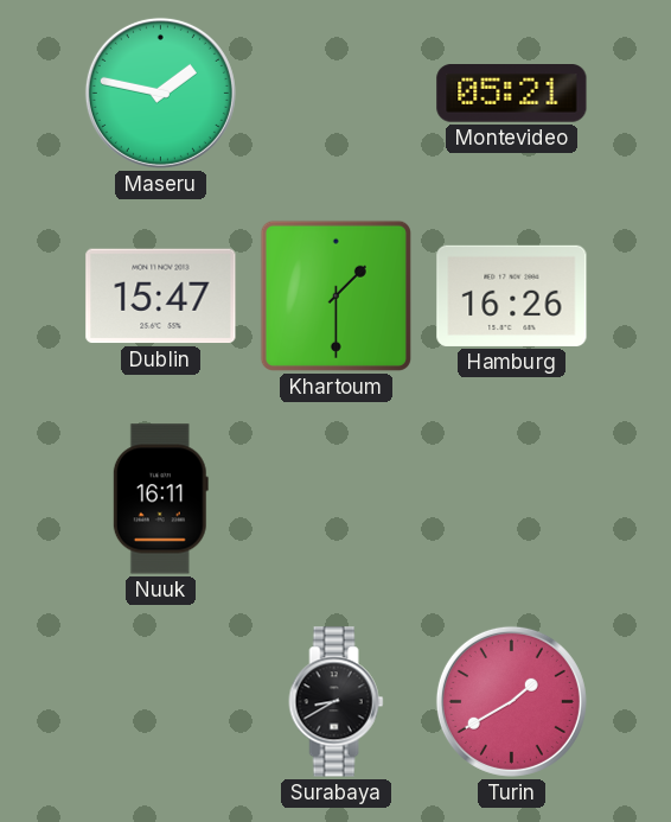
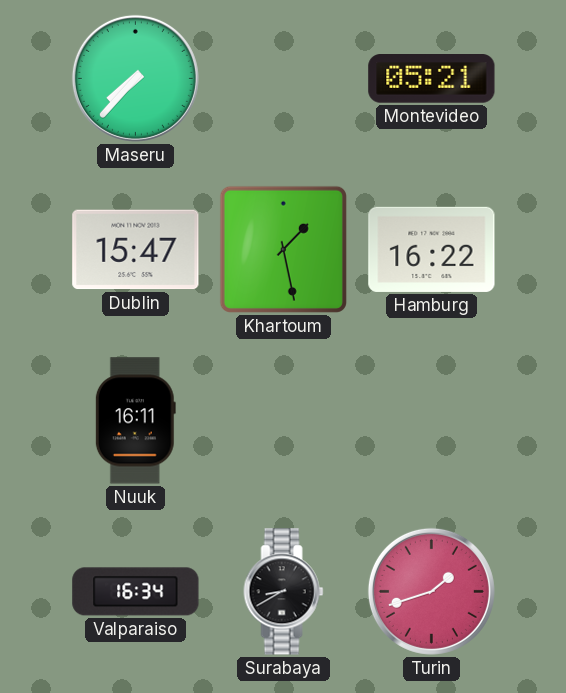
Maseru: 1:47 -> 7:37 (135, 78)
Khartoum: 1:30 -> 1:28 (283, 249)
Hamburg: 16:26 -> 16:22 (432, 249)
Valparaiso: none -> 16:34 (136, 592)
Turin: 1:40 -> 1:42 (431, 591)
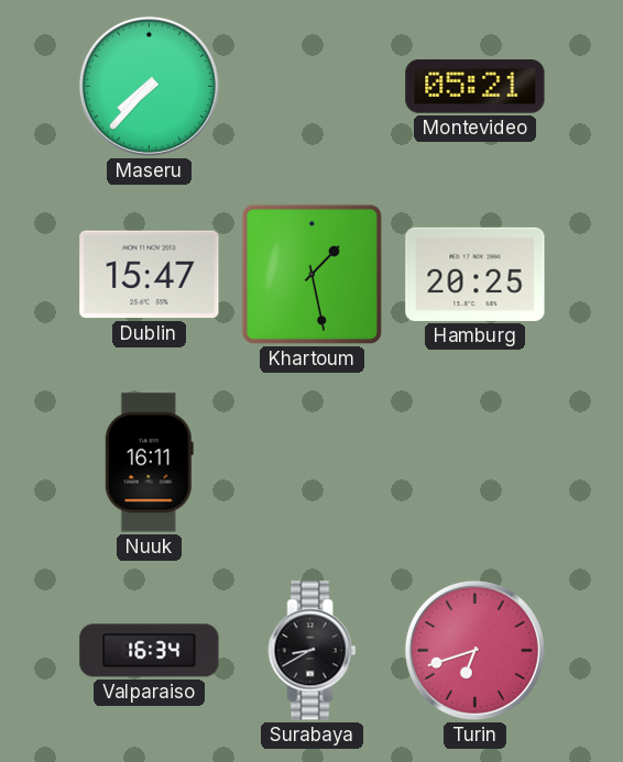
Hamburg: 16:22 -> 20:25 (476, 274)
Turin: 1:42 -> 6:42 (474, 650)
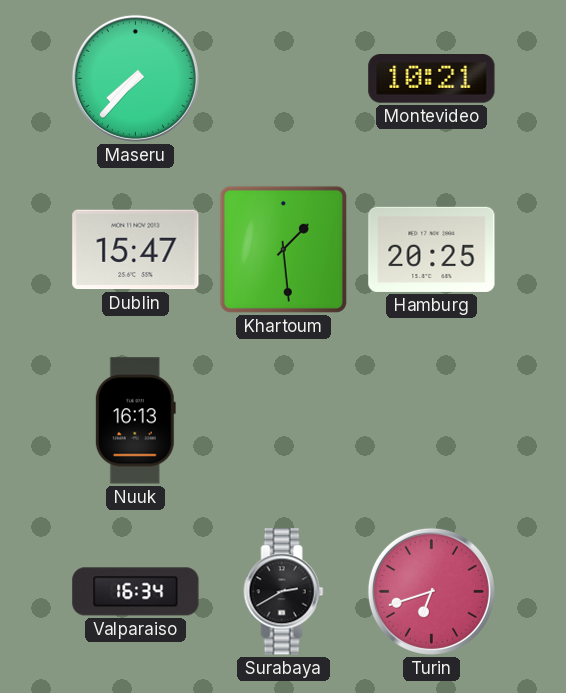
Montevideo: 05:21 -> 10:21 (432, 79)
Khartoum: 1:28 -> 1:29 (283, 249)
Nuuk: 16:11 -> 16:13 (135, 421)
Surabaya: 8:40 -> 2:40 (284, 592)
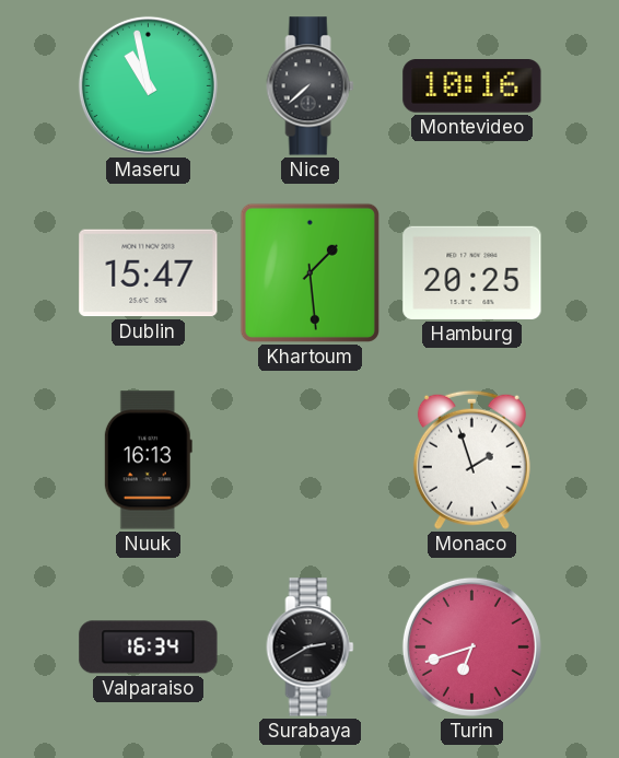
Maseru: 7:37 -> 10:58 (148, 85)
Nice: none -> 7:38 (311, 86)
Montevideo: 10:21 -> 10:16 (472, 86)
Monaco: none -> 1:57 (471, 459)
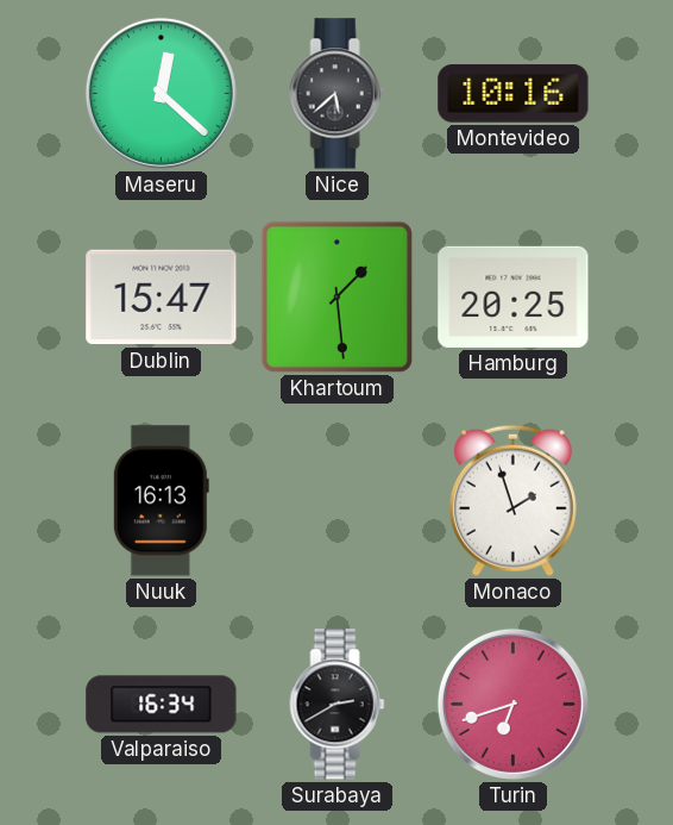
Maseru: 10:58 -> 12:22 (161, 93)
Nice: 7:38 -> 5:38 (338, 94)
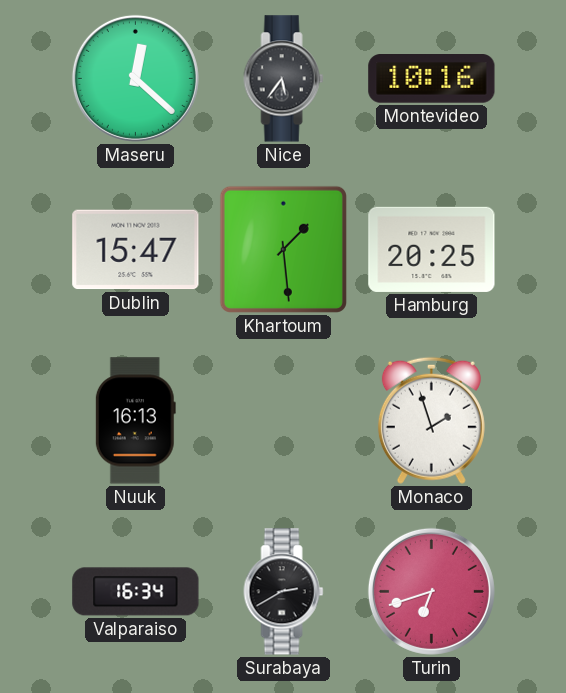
Nice: 5:38 -> 5:36 (284, 79)
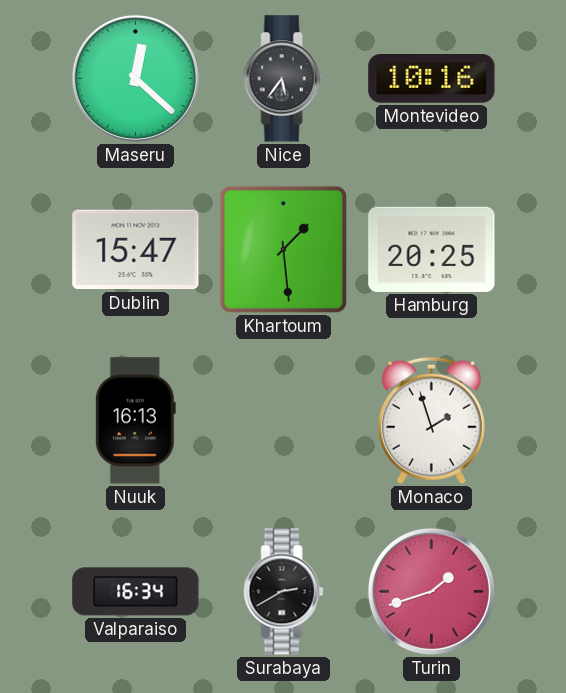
Turin: 6:42 -> 1:42 (431, 591)
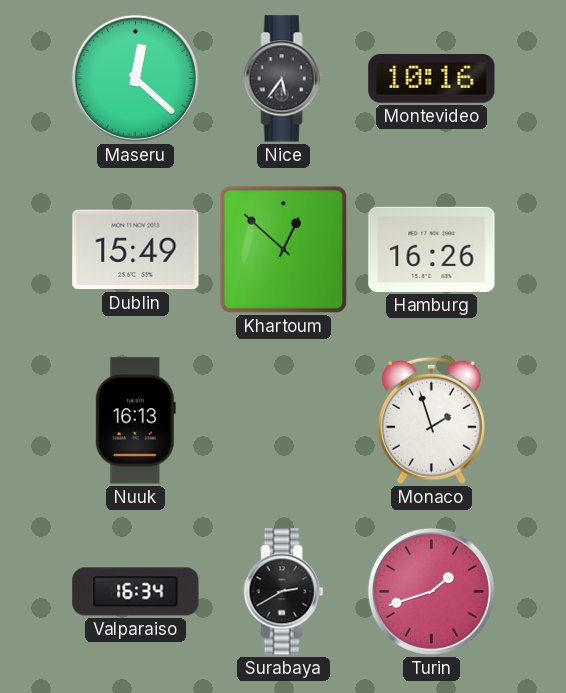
Dublin: 15:47 -> 15:49 (136, 250)
Khartoum: 1:29 -> 12:52 (283, 249)
Hamburg: 20:25 -> 16:26 (432, 249)
